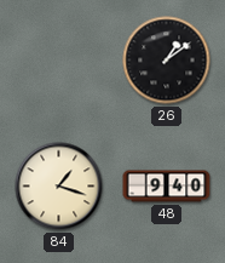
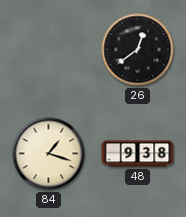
26: 1:09 -> 12:39 (138, 50)
48: 9:40 -> 9:38 (138, 154)
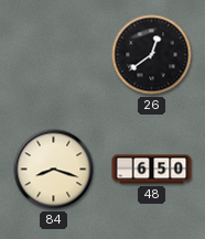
84: 1:18 -> 8:18 (54, 170)
48: 9:38 -> 6:50 (152, 170)
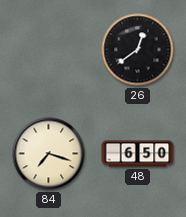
84: 8:18 -> 7:18 (49, 154)
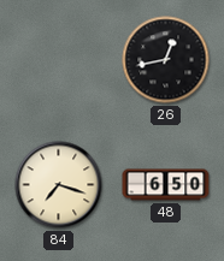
26: 12:39 -> 12:43 (166, 60)
